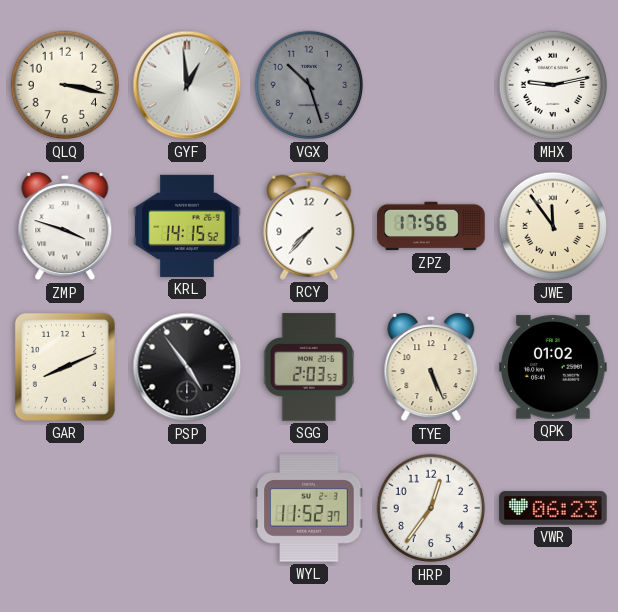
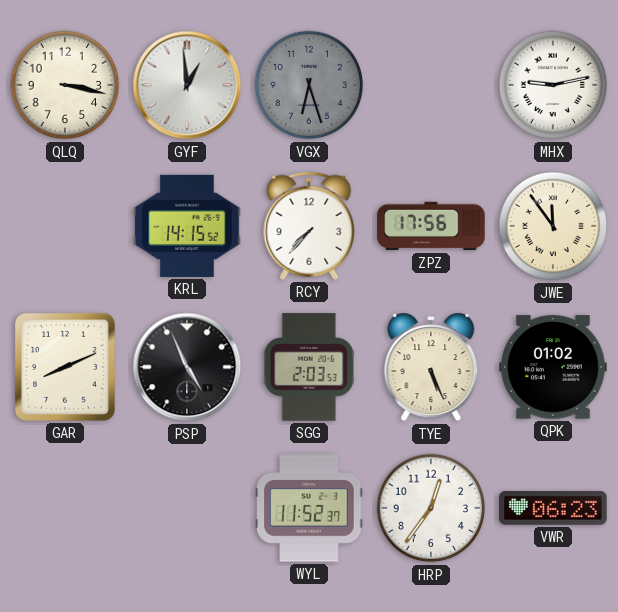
VGX: 10:27 -> 6:27 (309, 85)
ZMP: 3:48 -> none (65, 226)
PSP: 4:54 -> 4:56 (187, 367)
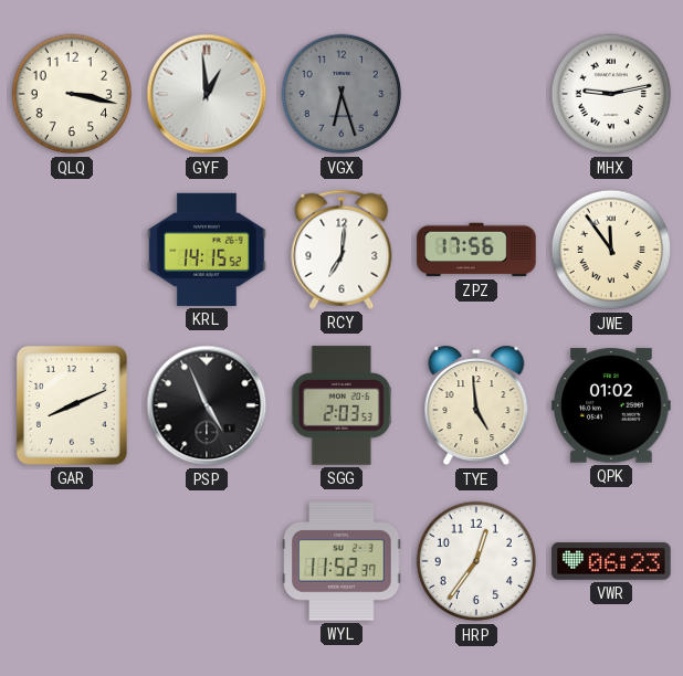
RCY: 7:37 -> 7:01 (341, 250)
TYE: 5:26 -> 4:59 (476, 405)
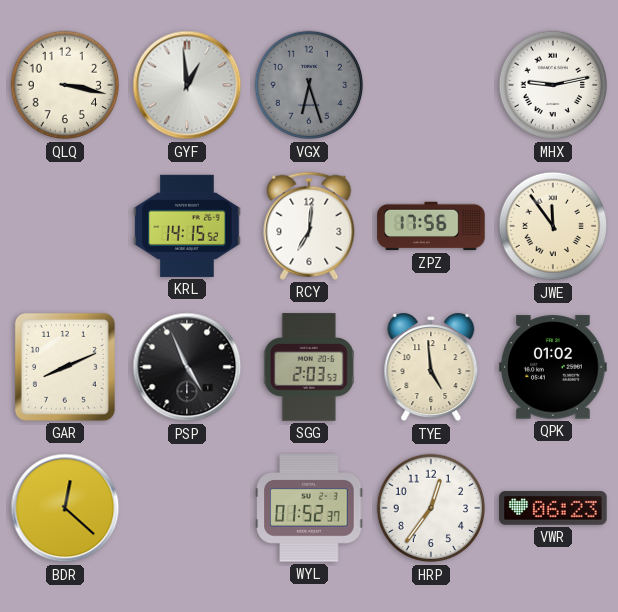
BDR: none -> 12:22 (65, 508)
WYL: 11:52 -> 01:52 (309, 508)
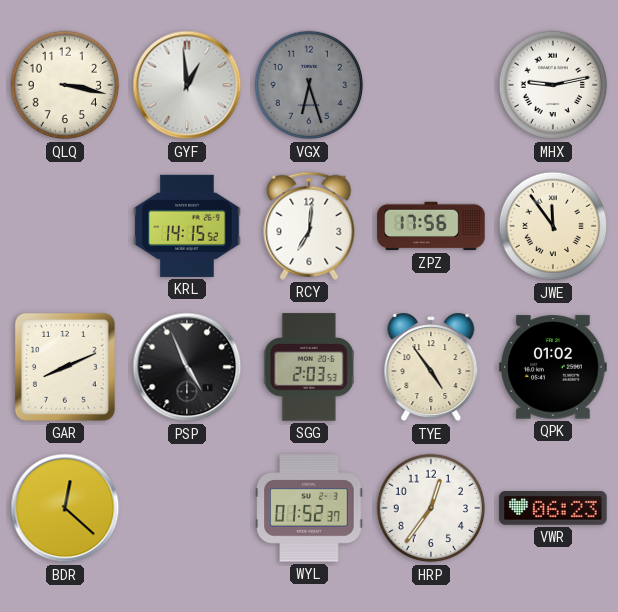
TYE: 4:59 -> 4:54 (431, 367)
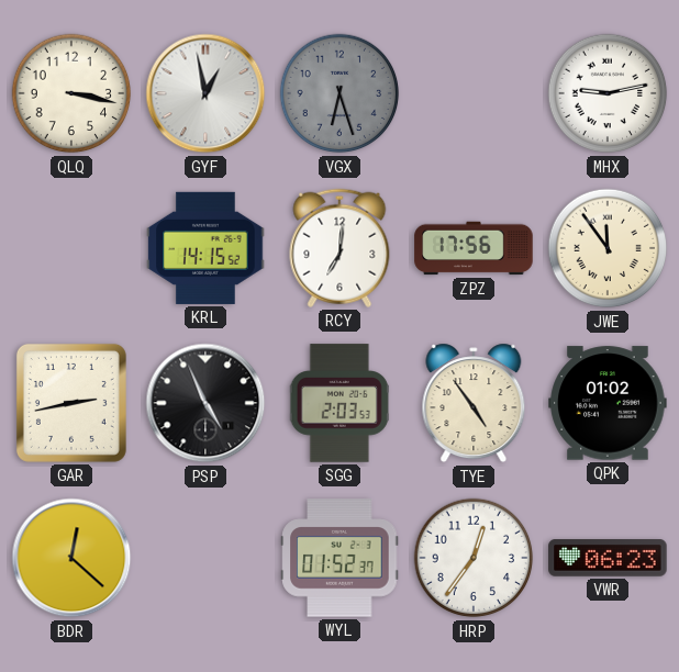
GYF: 12:59 -> 12:58 (205, 93)
GAR: 8:11 -> 2:43 (71, 403)
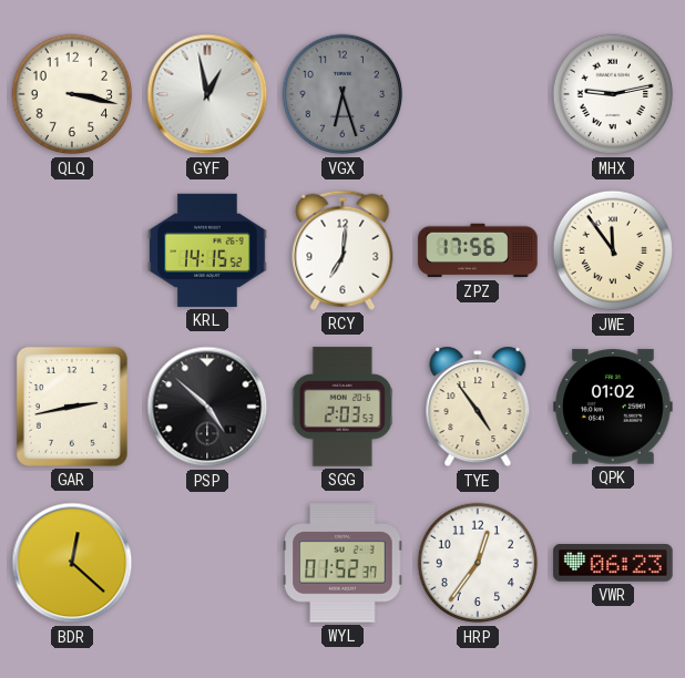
PSP: 4:56 -> 4:52 (207, 407)
